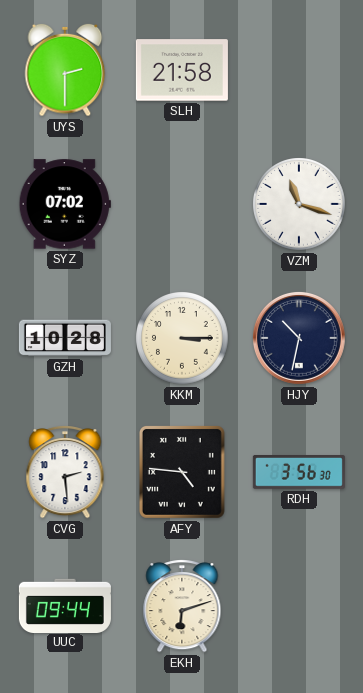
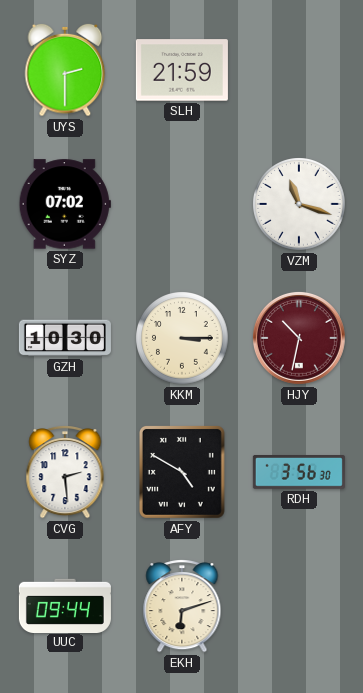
SLH: 21:58 -> 21:59 (182, 70)
GZH: 10:28 -> 10:30 (65, 338)
HJY dial: navy -> burgundy (299, 338)
AFY: 4:46 -> 4:50 (182, 472)
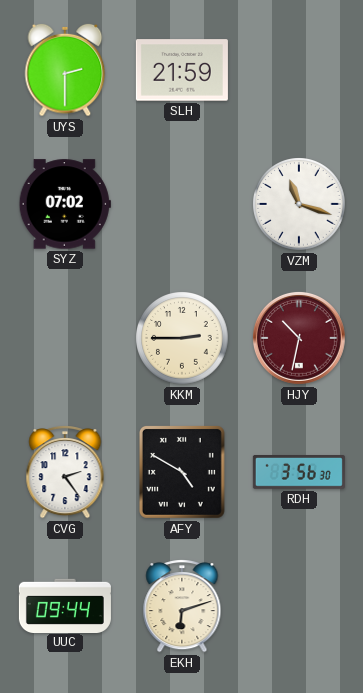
GZH: 10:30 -> none (65, 338)
KKM: 3:15 -> 2:45 (182, 338)
CVG: 2:29 -> 2:24 (65, 473)
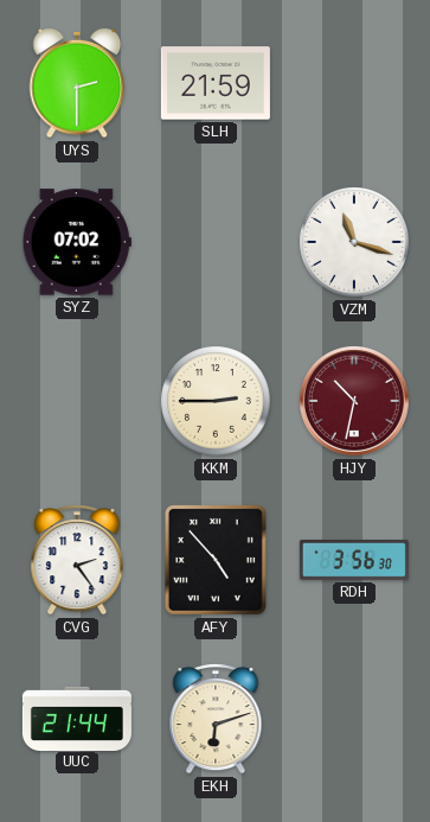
AFY: 4:50 -> 4:53 (216, 560)
UUC: 09:44 -> 21:44 (77, 718)
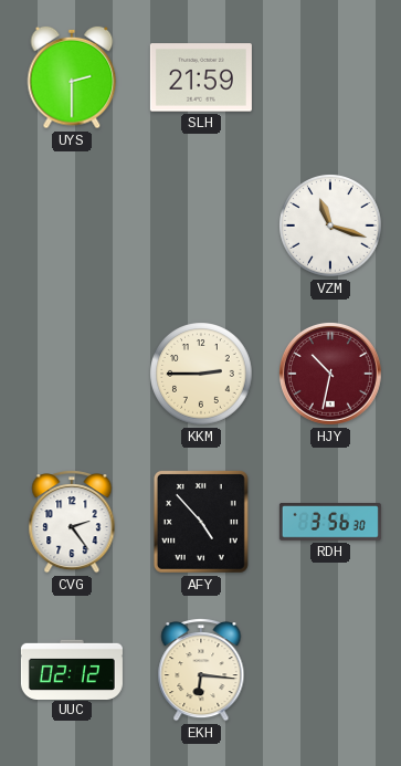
SYZ: 07:02 -> none (77, 242)
UUC: 21:44 -> 02:12 (72, 669)
EKH: 6:12 -> 6:16 (201, 671)
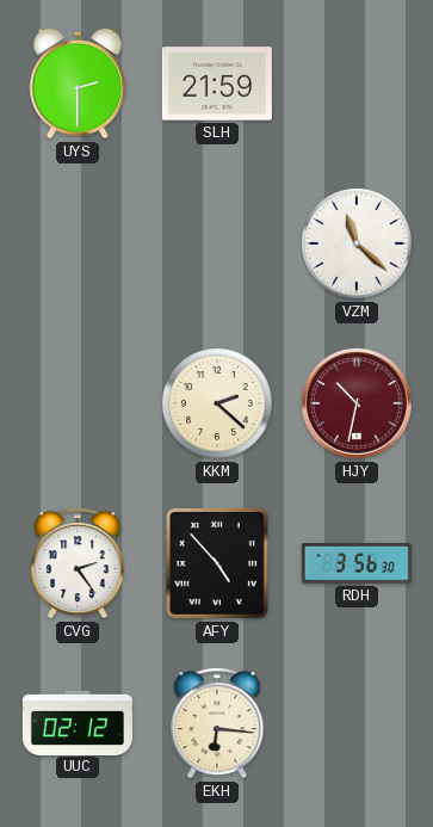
VZM: 11:18 -> 11:22 (357, 243)
KKM: 2:45 -> 2:22 (217, 403)
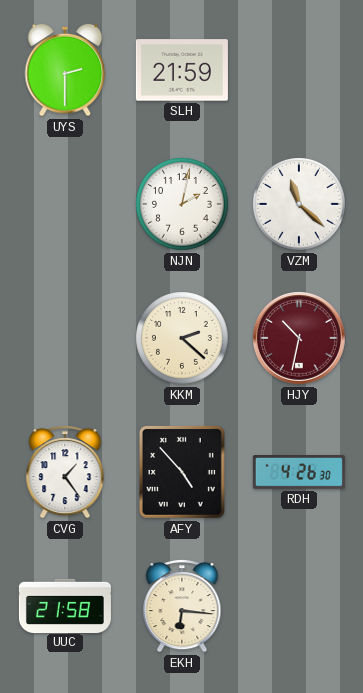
NJN: none -> 2:02 (182, 204)
CVG: 2:24 -> 1:24 (65, 473)
RDH: 3:56 -> 4:26 (299, 473)
UUC: 02:12 -> 21:58 (65, 605)
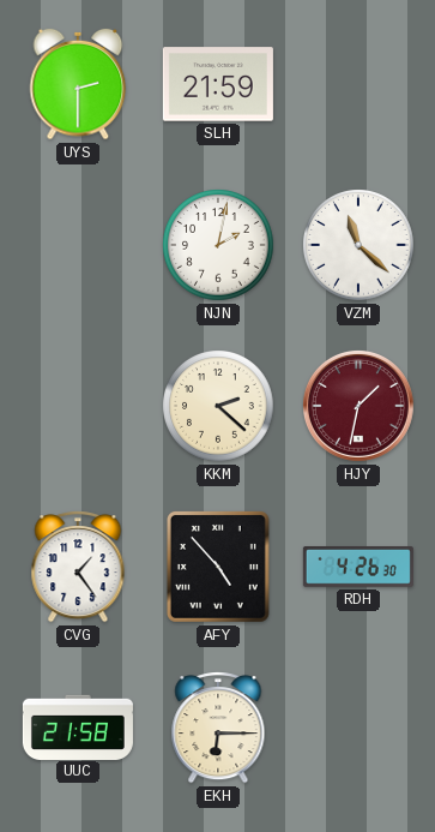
HJY: 10:32 -> 1:32 (358, 406)
EKH: 6:16 -> 6:15 (218, 729)
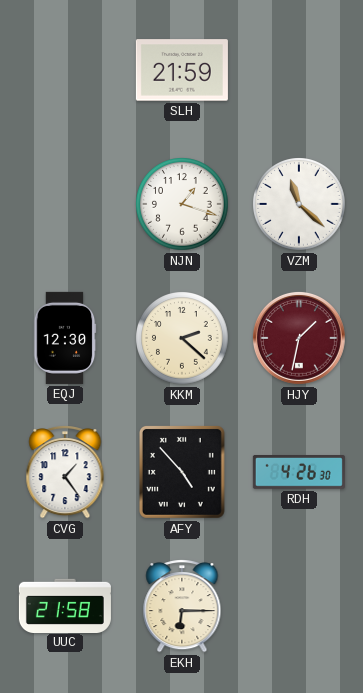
UYS: 2:30 -> none (78, 84)
NJN: 2:02 -> 1:18 (182, 204)
EQJ: none -> 12:30 (65, 338)
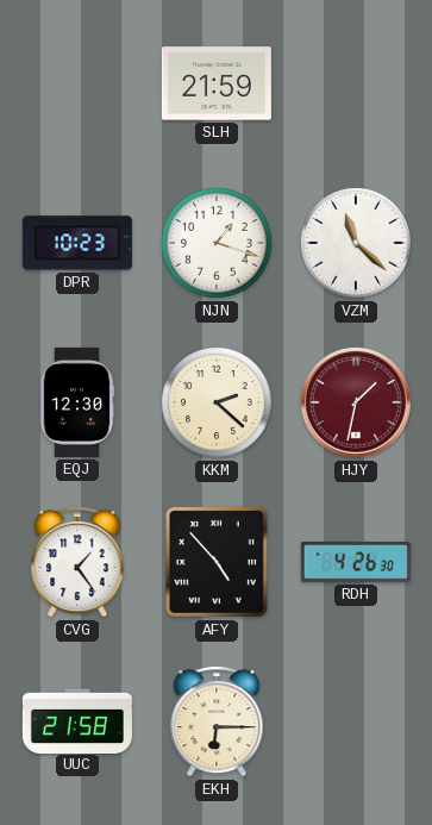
DPR: none -> 10:23 (77, 243)
